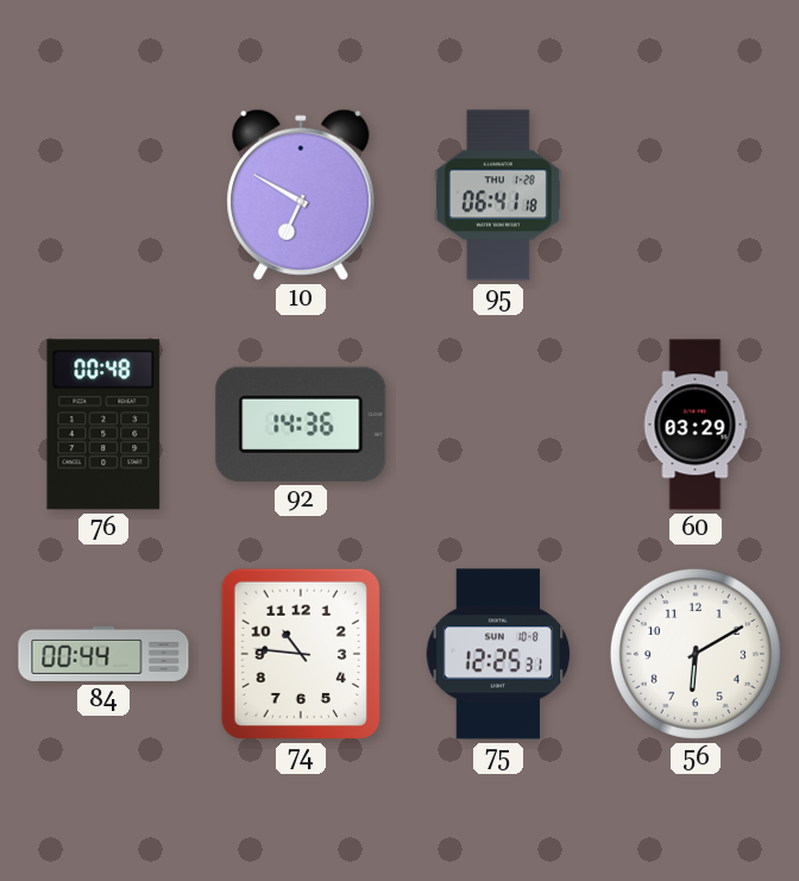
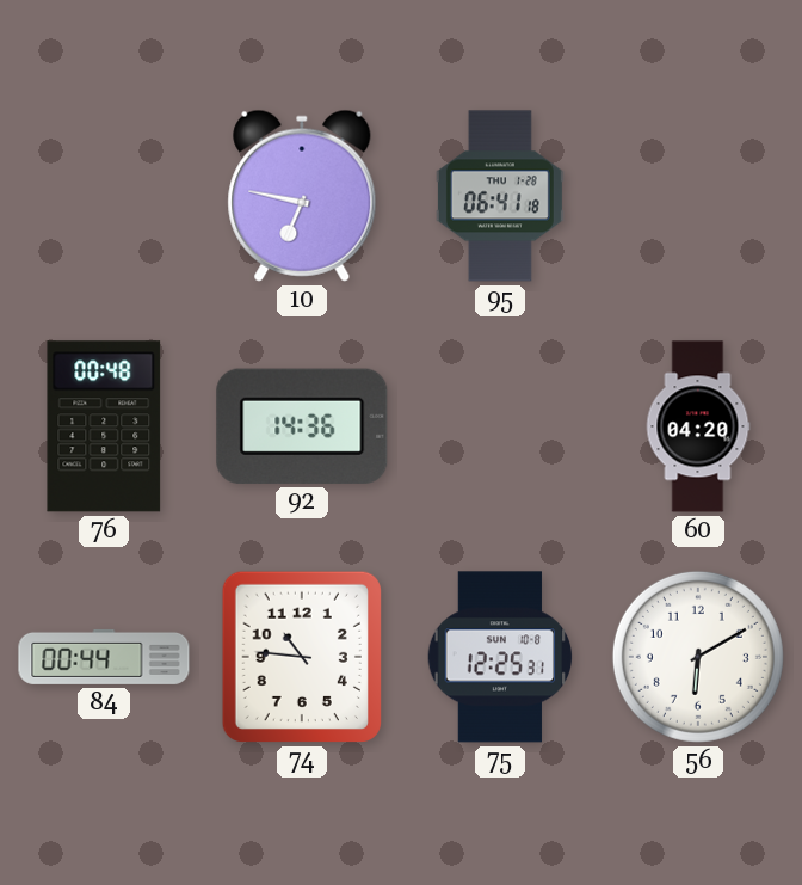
10: 6:50 -> 6:47 (302, 196)
60: 03:29 -> 04:20 (698, 426)
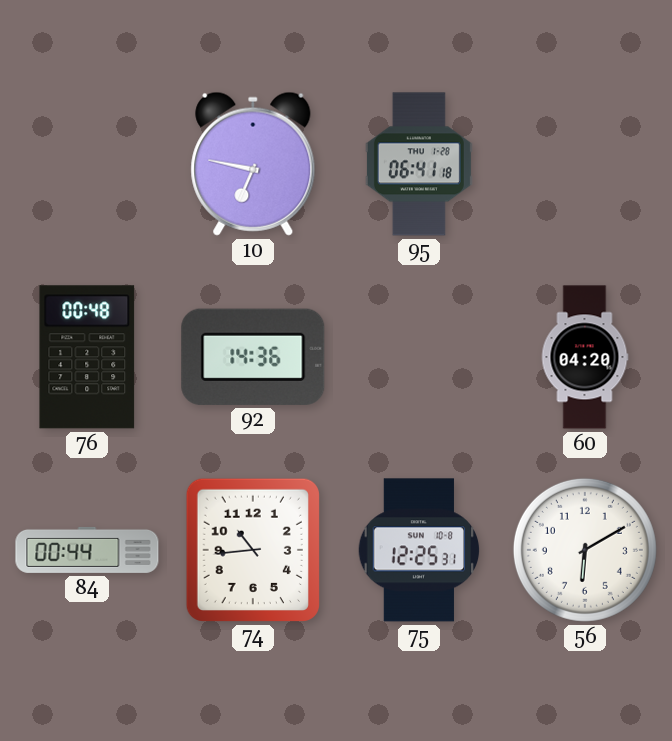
74: 10:46 -> 10:44 (253, 550)
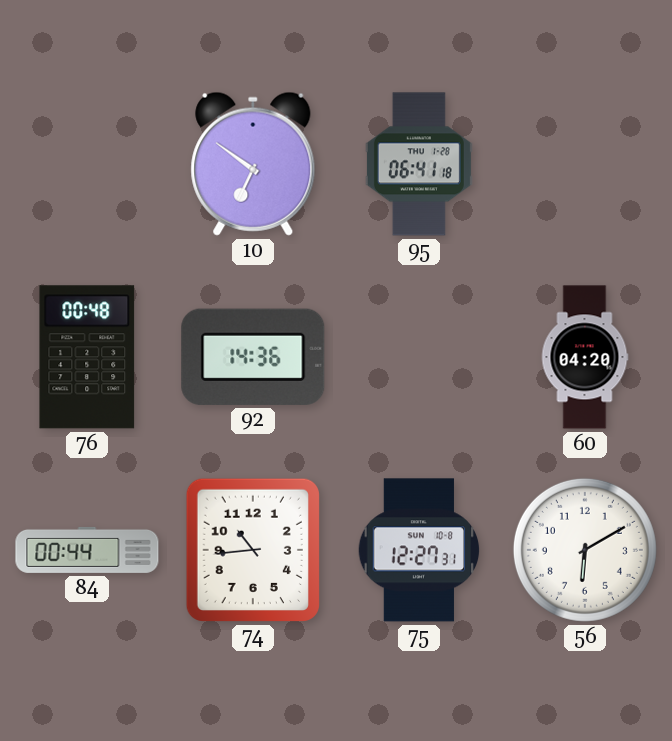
10: 6:47 -> 6:51 (253, 164)
75: 12:25 -> 12:27 (419, 550)
